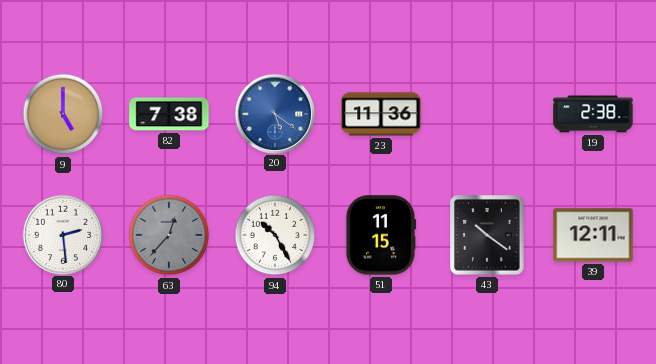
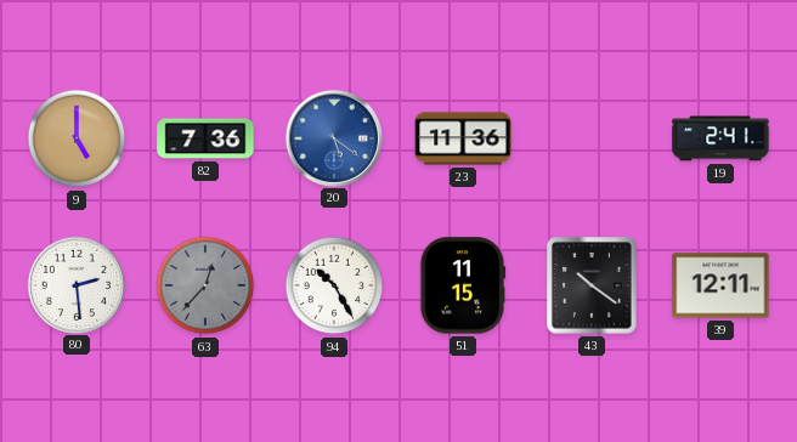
82: 7:38 -> 7:36 (205, 138)
19: 2:38 -> 2:41 (720, 138)
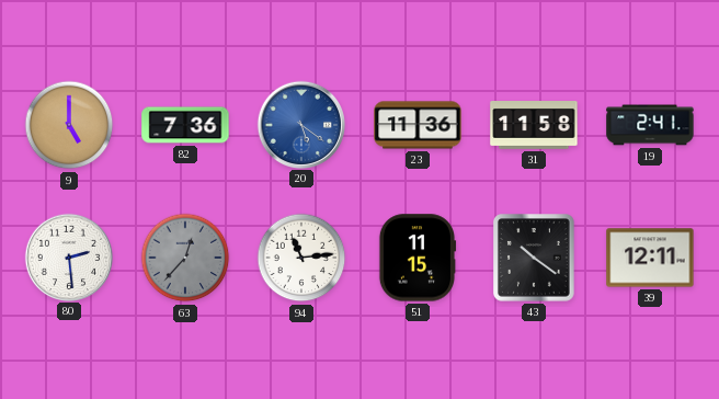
31: none -> 11:58 (534, 126)
94: 10:25 -> 11:14 (301, 258)
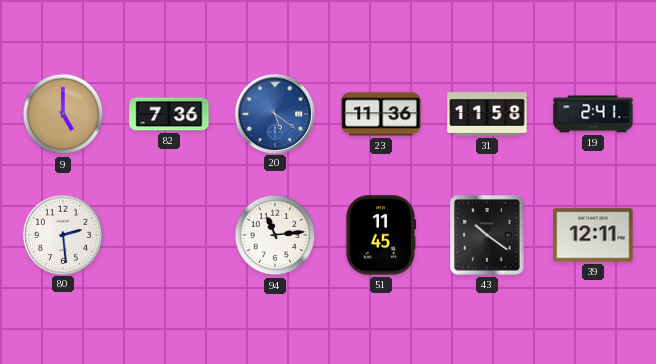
63: 12:37 -> none (185, 258)
51: 11:15 -> 11:45 (381, 235)
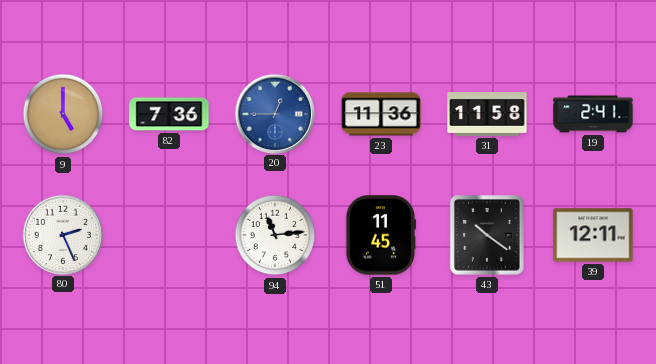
20: 5:21 -> 12:45 (274, 113)
80: 2:29 -> 2:26 (62, 234)
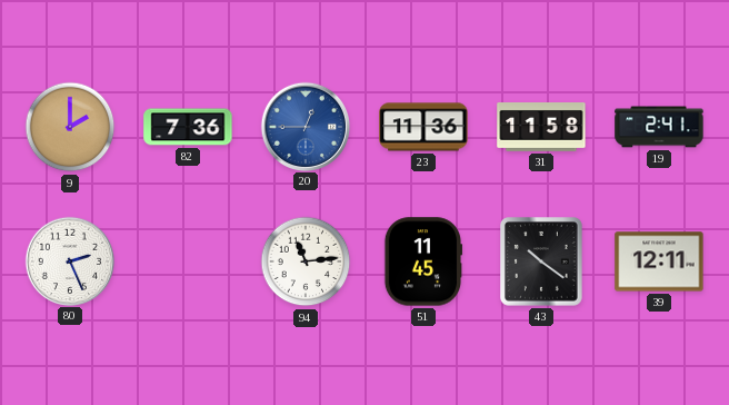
9: 5:00 -> 2:00 (70, 127)
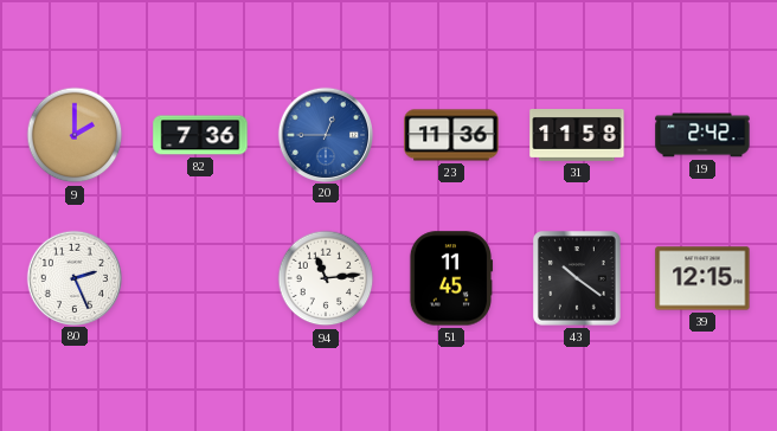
19: 2:41 -> 2:42 (702, 135)
39: 12:11 -> 12:15 (702, 278)
